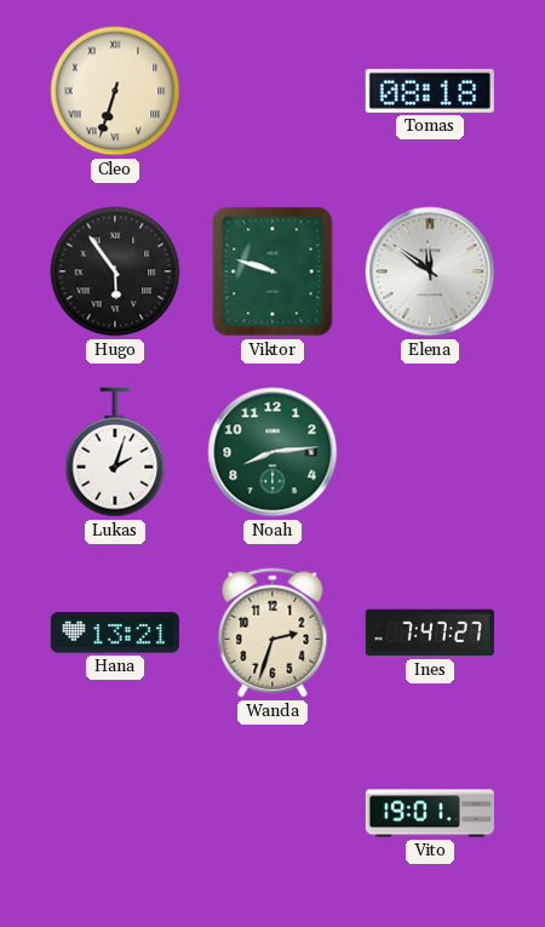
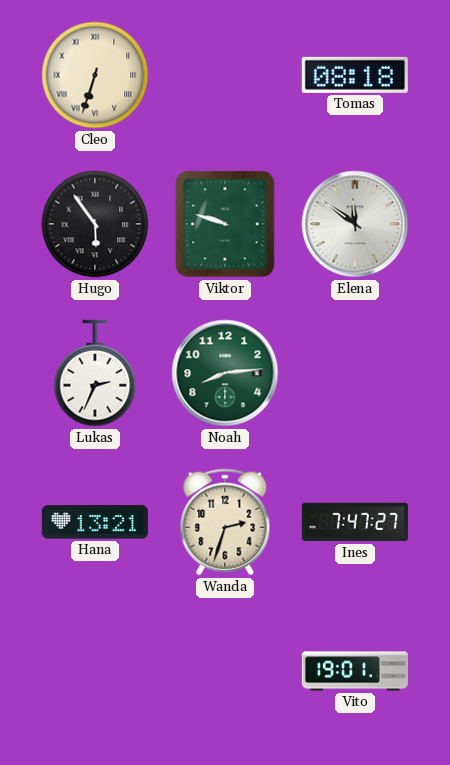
Lukas: 2:03 -> 2:34 (95, 373)
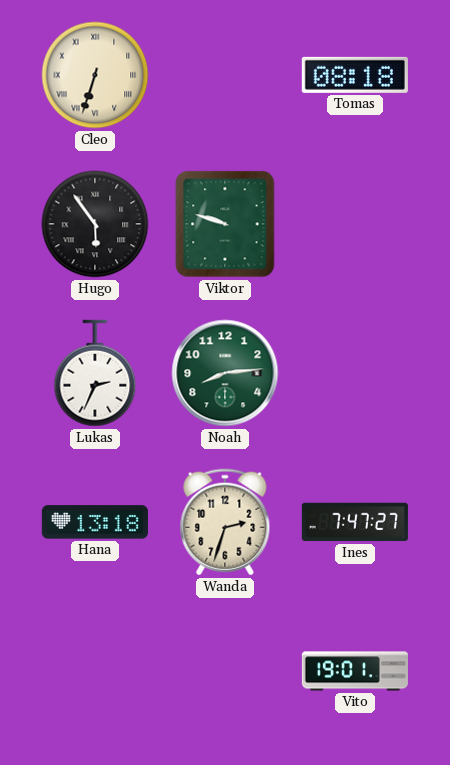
Elena: 11:51 -> none (355, 224)
Hana: 13:21 -> 13:18 (95, 522)
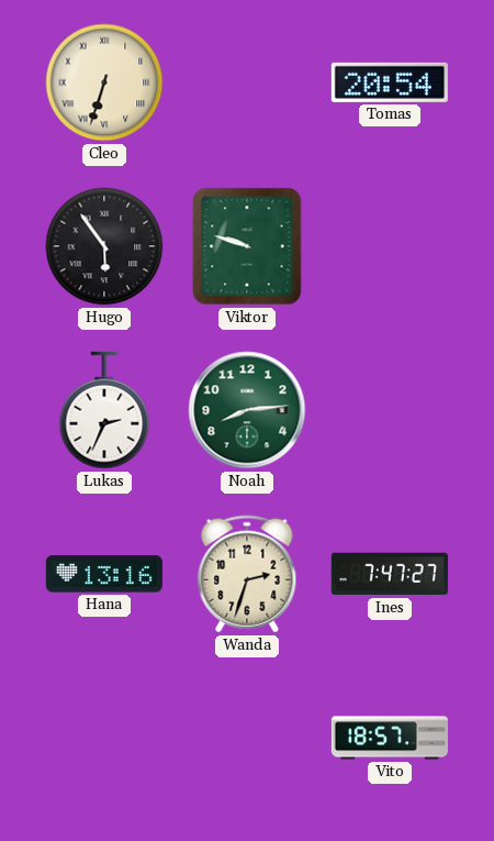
Tomas: 08:18 -> 20:54 (390, 82)
Hana: 13:18 -> 13:16 (104, 574)
Vito: 19:01 -> 18:57 (390, 738)
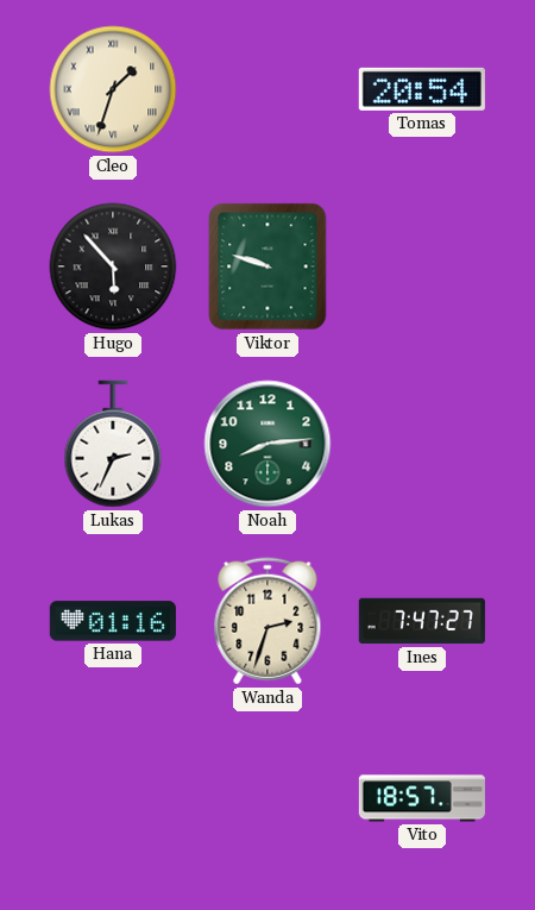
Cleo: 6:33 -> 1:33 (113, 89)
Hugo: 5:54 -> 5:53 (113, 266)
Hana: 13:16 -> 01:16 (113, 621)
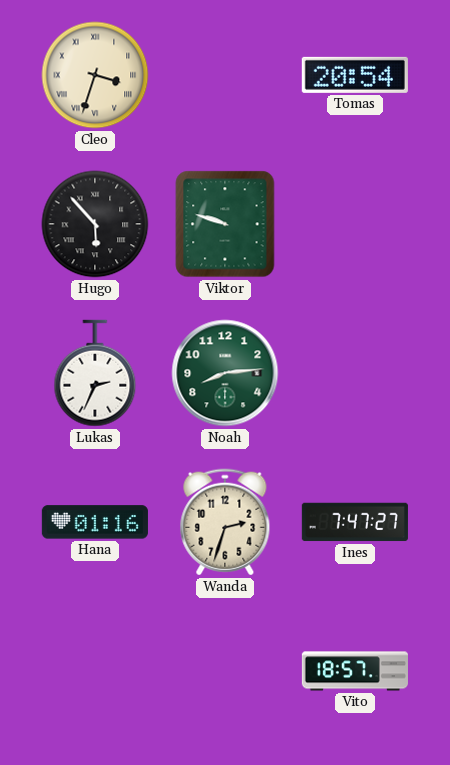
Cleo: 1:33 -> 3:33 (95, 75)
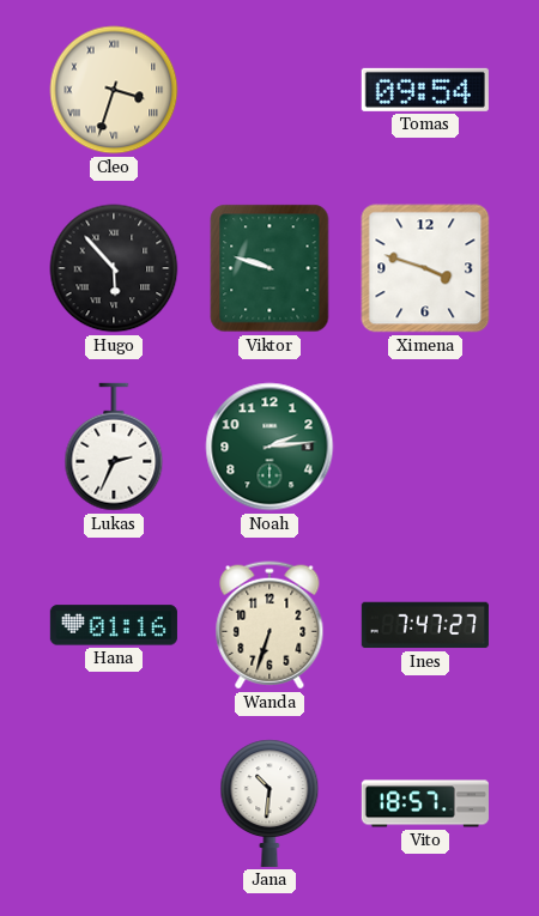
Tomas: 20:54 -> 09:54 (425, 90)
Ximena: none -> 3:48 (425, 268)
Noah: 8:14 -> 2:14 (269, 447)
Wanda: 2:33 -> 6:33 (269, 625)
Jana: none -> 10:31 (269, 803)
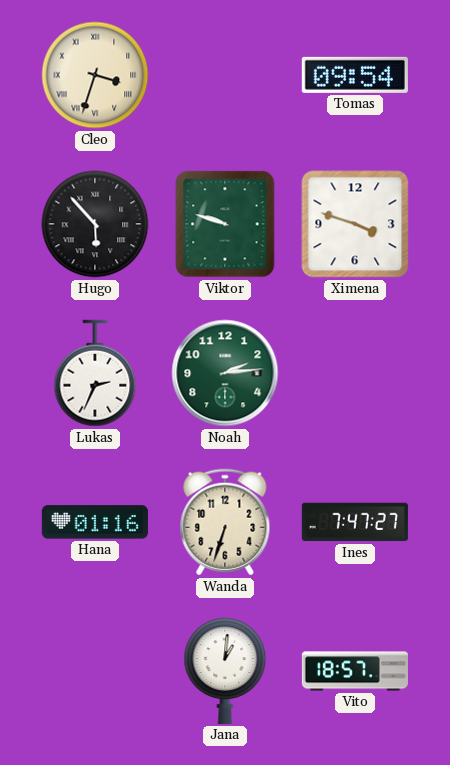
Jana: 10:31 -> 1:01 (225, 671)
